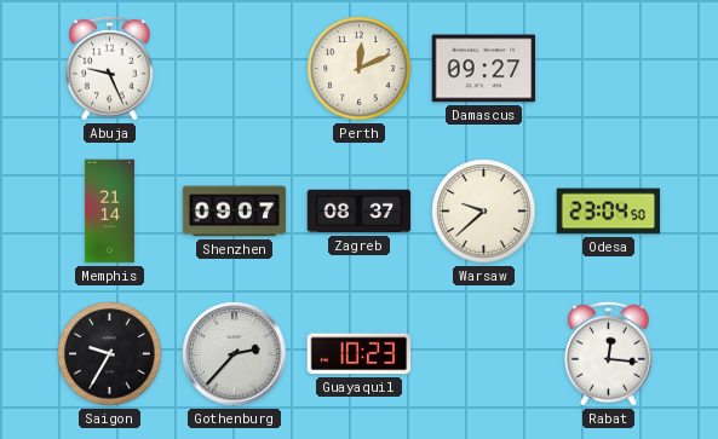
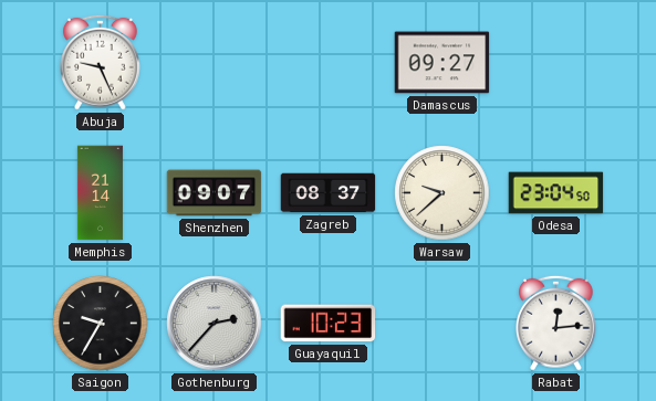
Perth: 12:11 -> none (360, 69)
Rabat: 12:16 -> 12:14 (556, 323)
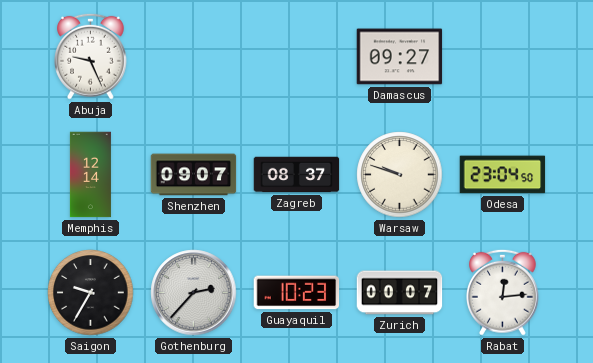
Memphis: 21:14 -> 12:14 (90, 175)
Warsaw: 9:38 -> 9:48 (400, 175)
Zurich: none -> 00:07 (400, 293)
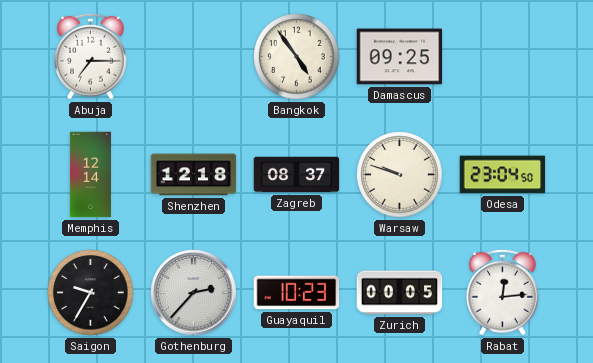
Abuja: 9:26 -> 7:15 (91, 56)
Bangkok: none -> 4:54 (297, 57)
Damascus: 09:27 -> 09:25 (400, 57)
Shenzhen: 09:07 -> 12:18 (194, 175)
Zurich: 00:07 -> 00:05 (400, 293)
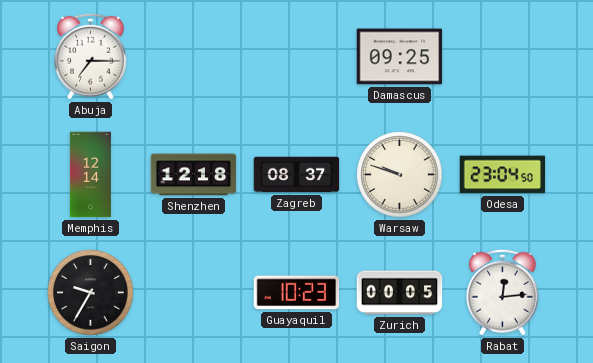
Bangkok: 4:54 -> none (297, 57)
Gothenburg: 2:37 -> none (194, 293)
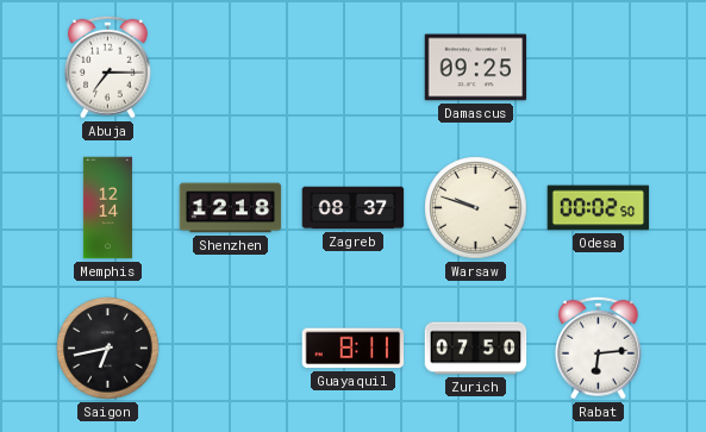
Odesa: 23:04 -> 00:02 (599, 208)
Saigon: 9:35 -> 6:43 (108, 349)
Guayaquil: 10:23 -> 8:11 (354, 349)
Zurich: 00:05 -> 07:50 (476, 349)
Rabat: 12:14 -> 6:14 (599, 348)
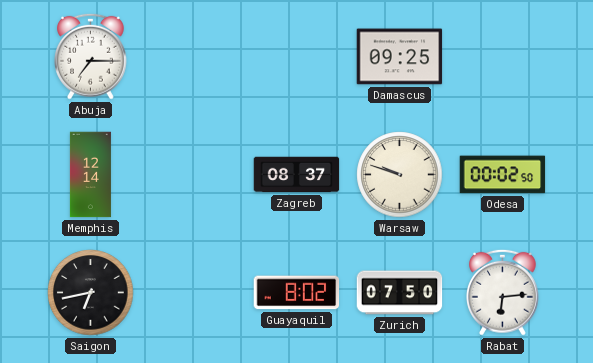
Shenzhen: 12:18 -> none (231, 208)
Guayaquil: 8:11 -> 8:02 (297, 293)
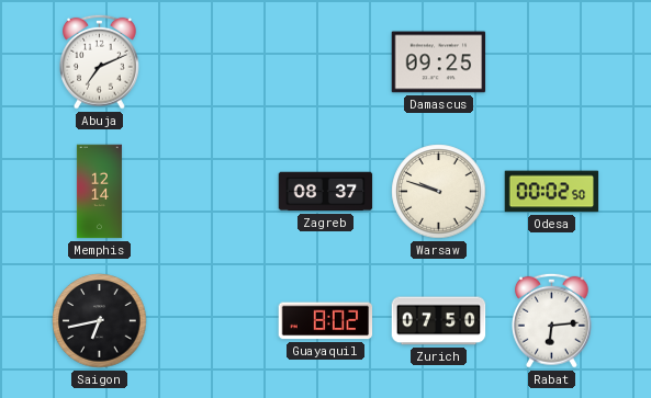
Abuja: 7:15 -> 7:11 (100, 61)
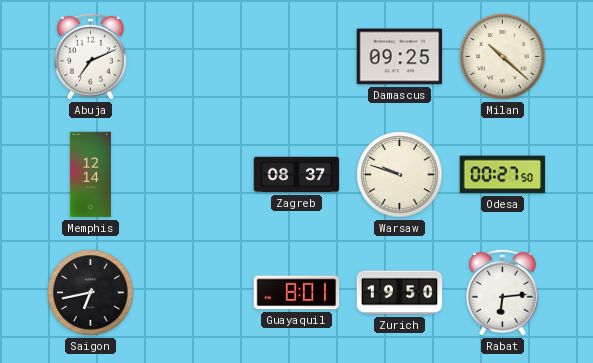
Milan: none -> 10:22 (503, 57)
Odesa: 00:02 -> 00:27 (503, 175)
Guayaquil: 8:02 -> 8:01 (297, 293)
Zurich: 07:50 -> 19:50 (400, 293)
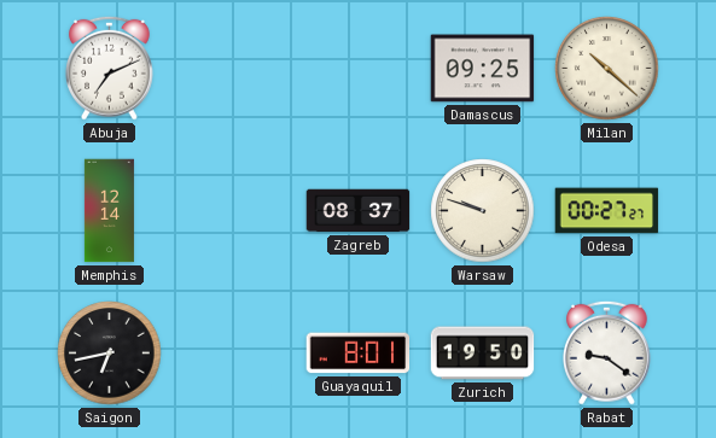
Odesa: 00:27:50 -> 00:27:27 (607, 211)
Rabat: 6:14 -> 9:21 (607, 352)
